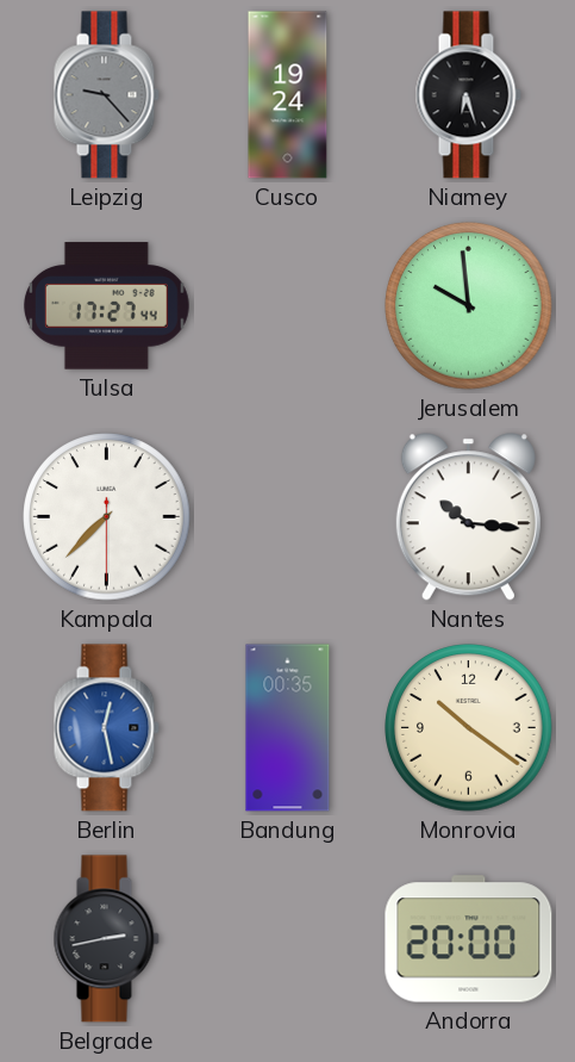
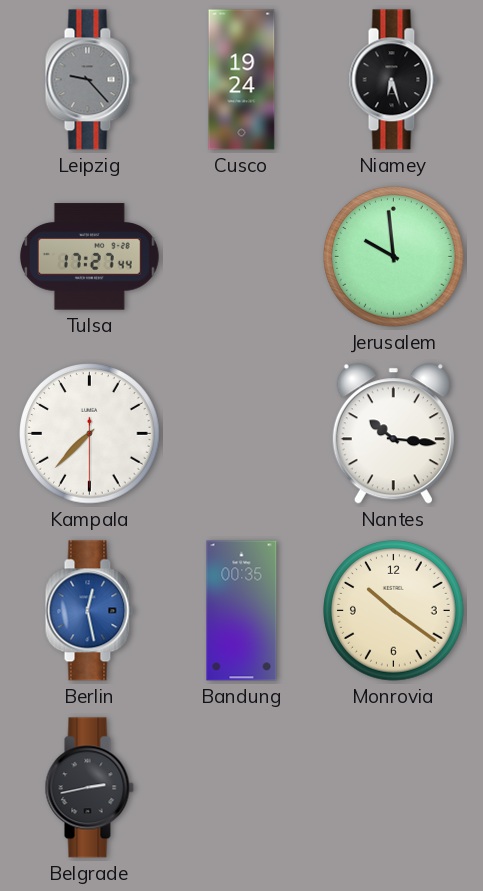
Andorra: 20:00 -> none (469, 939)
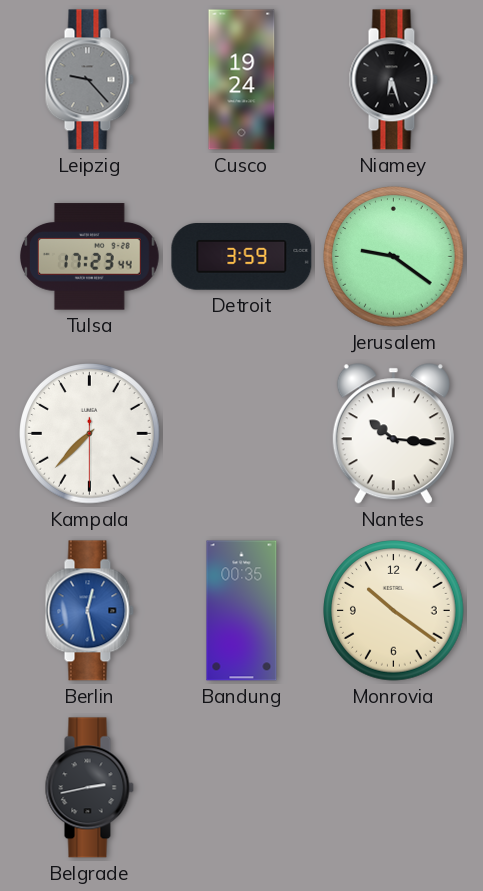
Tulsa: 17:27 -> 17:23 (89, 257)
Detroit: none -> 3:59 (242, 257)
Jerusalem: 9:59 -> 9:21 (394, 257)
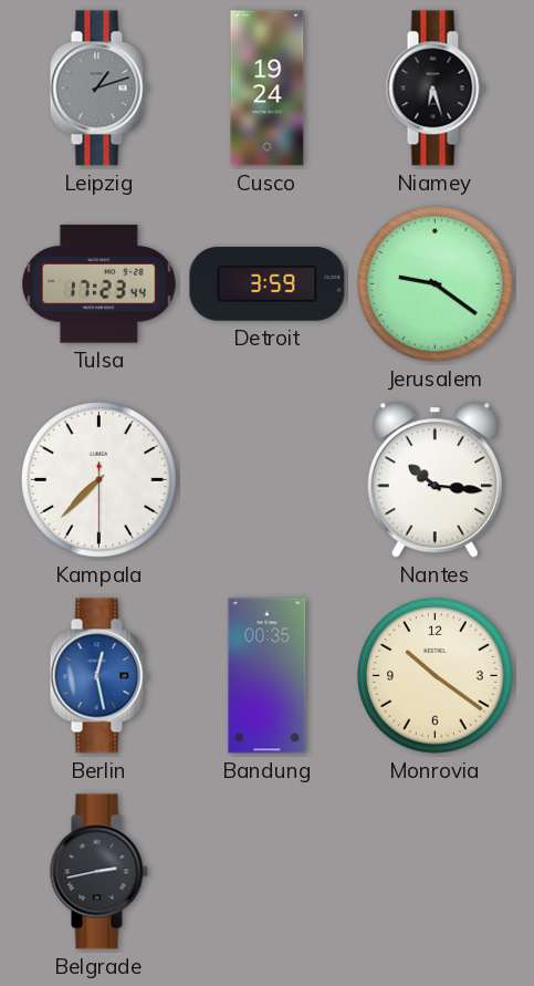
Leipzig: 9:23 -> 1:12 (98, 89)
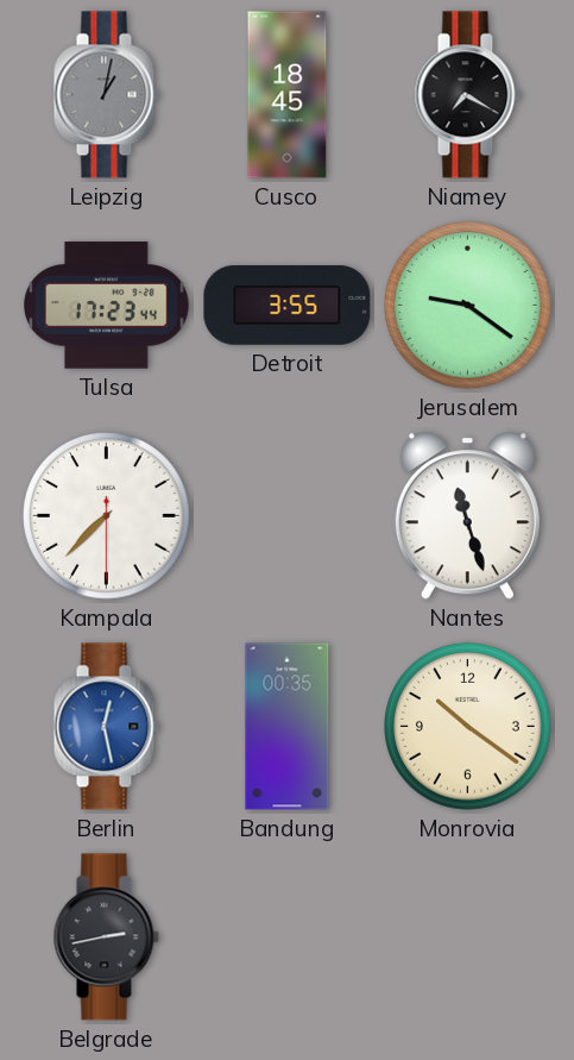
Leipzig: 1:12 -> 1:02 (106, 95)
Cusco: 19:24 -> 18:45 (288, 95)
Niamey: 6:27 -> 7:20 (467, 95)
Detroit: 3:59 -> 3:55 (288, 306)
Nantes: 10:16 -> 11:27 (467, 516)
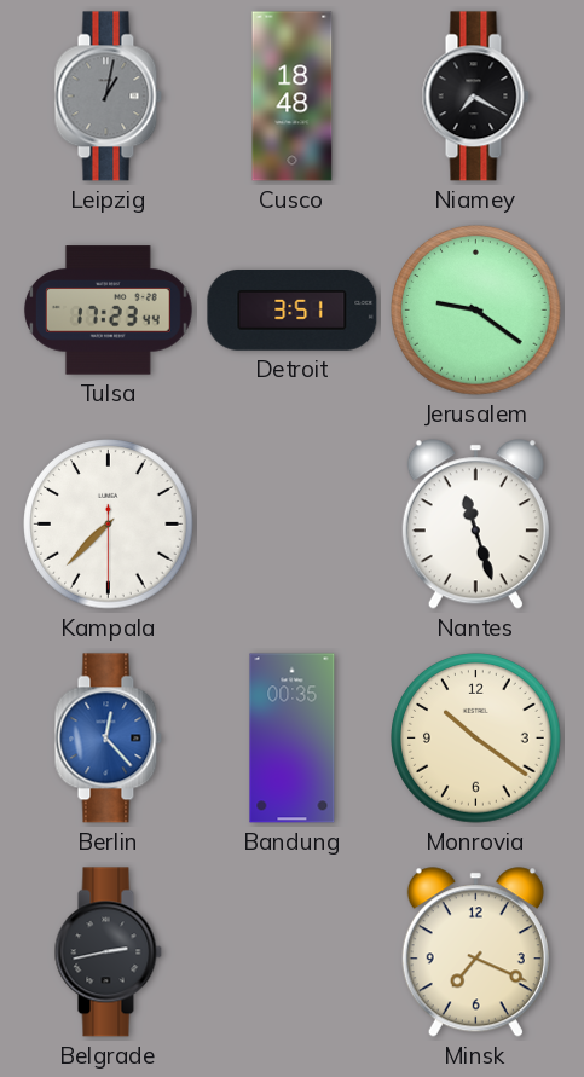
Cusco: 18:45 -> 18:48 (293, 97)
Detroit: 3:55 -> 3:51 (293, 311)
Berlin: 12:28 -> 12:23 (108, 739)
Minsk: none -> 7:19 (475, 952)
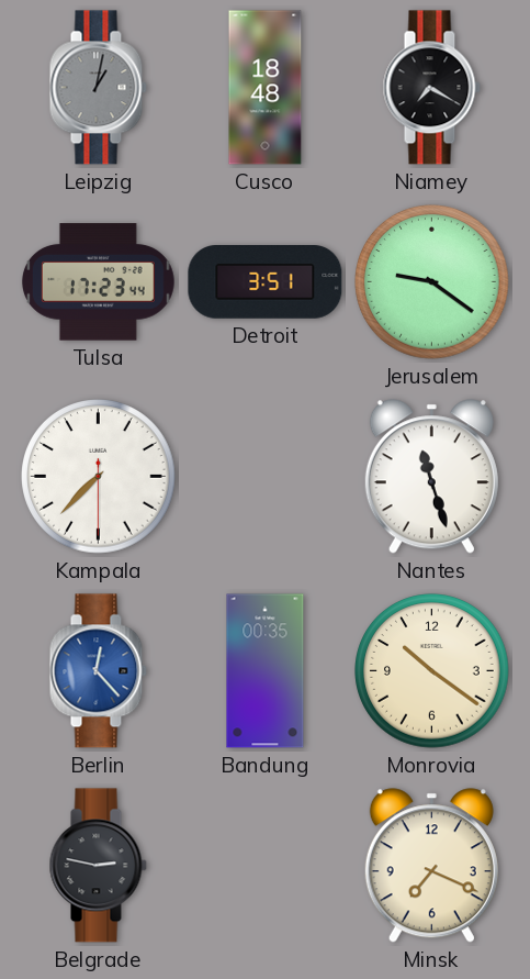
Belgrade: 2:43 -> 2:47 (98, 866)
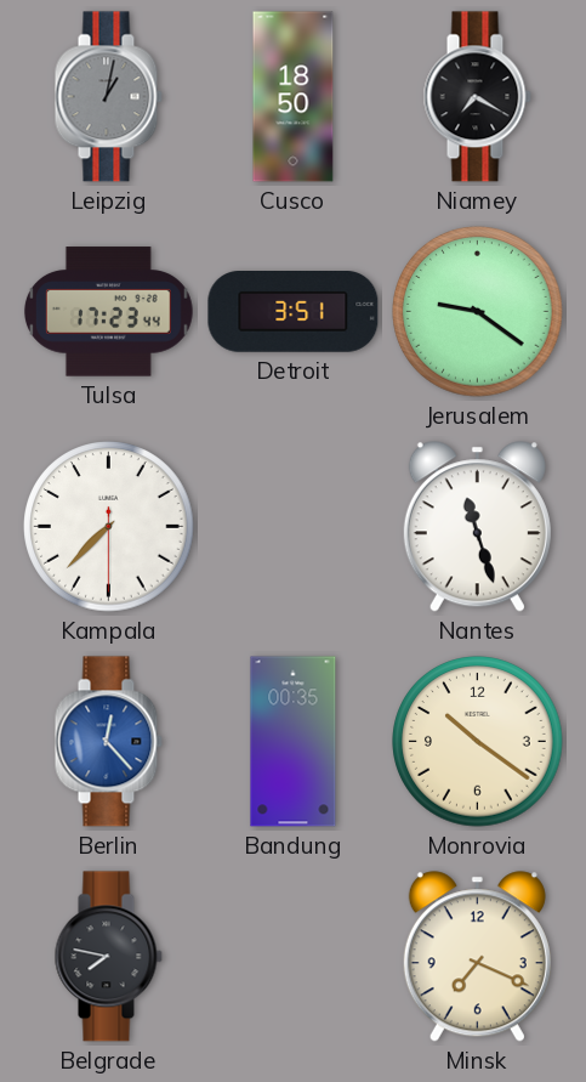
Cusco: 18:48 -> 18:50 (294, 97)
Belgrade: 2:47 -> 7:47 (108, 957)
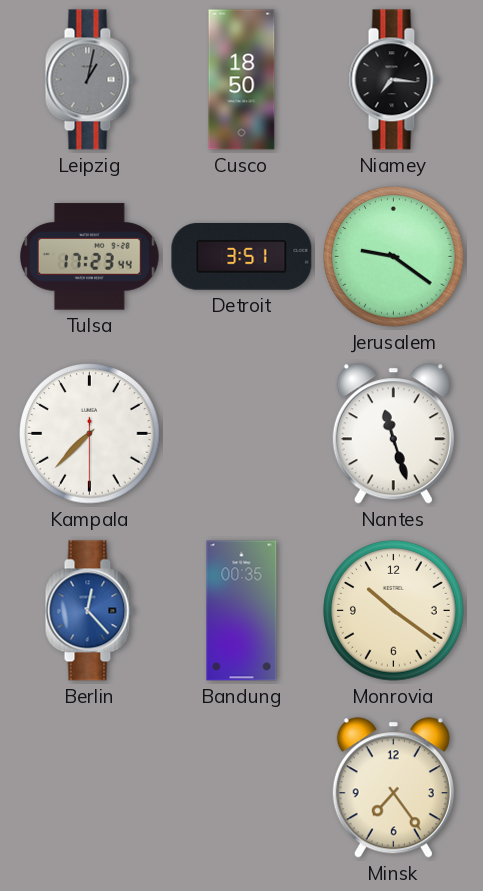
Niamey: 7:20 -> 7:16 (393, 80)
Belgrade: 7:47 -> none (108, 957)
Minsk: 7:19 -> 7:24 (393, 788)
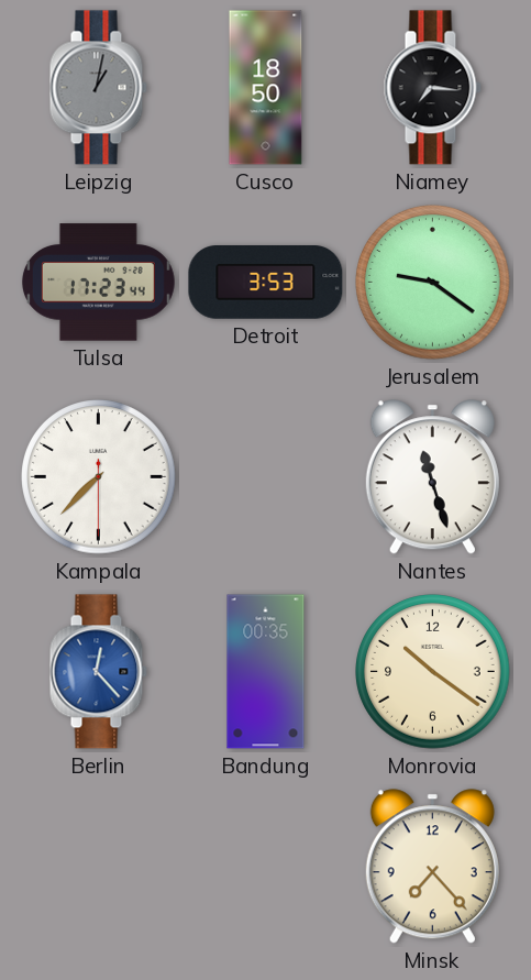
Detroit: 3:51 -> 3:53 (266, 283)
Minsk: 7:24 -> 7:23 (432, 867)
